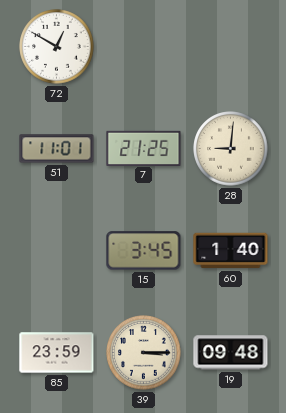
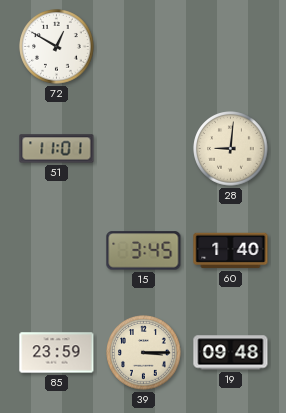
7: 21:25 -> none (144, 148)
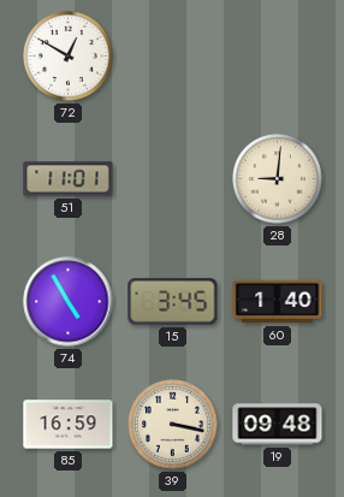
74: none -> 4:55 (69, 302)
85: 23:59 -> 16:59 (69, 425)
39: 3:15 -> 3:17 (173, 425)
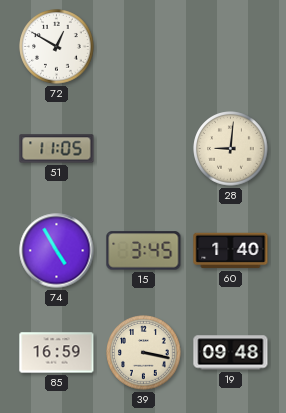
51: 11:01 -> 11:05 (57, 149)
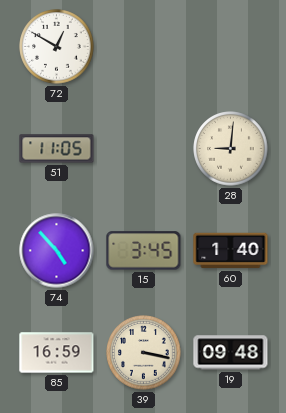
74: 4:55 -> 4:53 (57, 251)
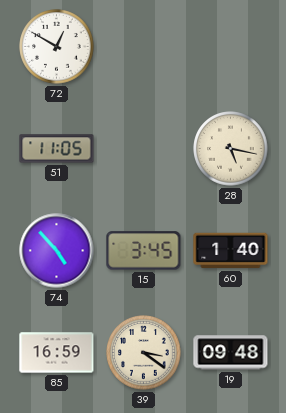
28: 9:01 -> 5:17 (231, 149)
39: 3:17 -> 3:21 (144, 353)
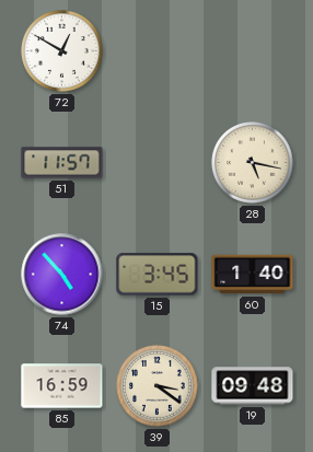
51: 11:05 -> 11:57 (62, 163)
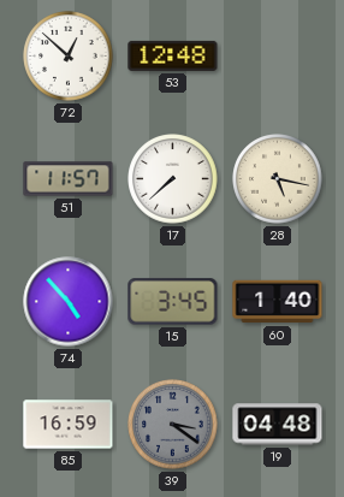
72: 12:50 -> 12:52 (69, 57)
53: none -> 12:48 (173, 55)
17: none -> 7:38 (173, 179)
39 dial: cream -> grey (173, 425)
19: 09:48 -> 04:48 (278, 425)
